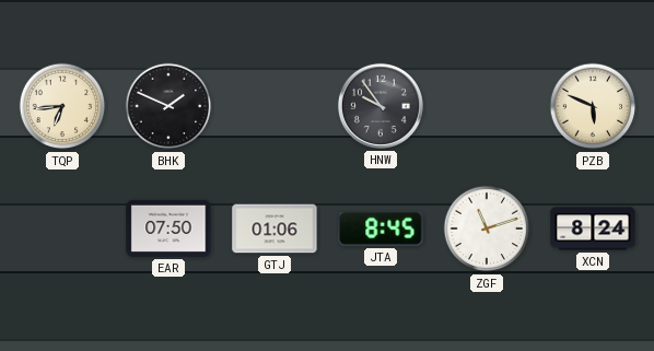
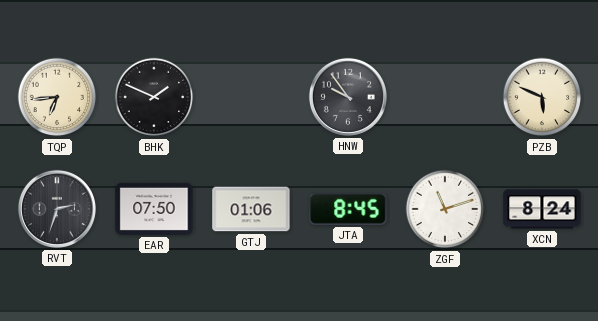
RVT: none -> 2:33 (57, 209)
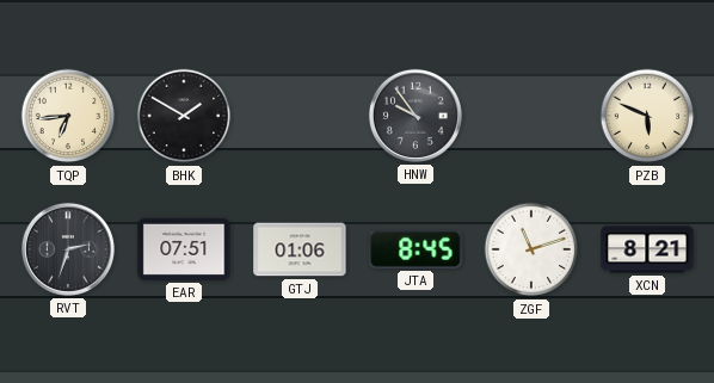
BHK: 1:49 -> 1:50 (184, 116)
EAR: 07:50 -> 07:51 (184, 249)
XCN: 8:24 -> 8:21 (647, 249)
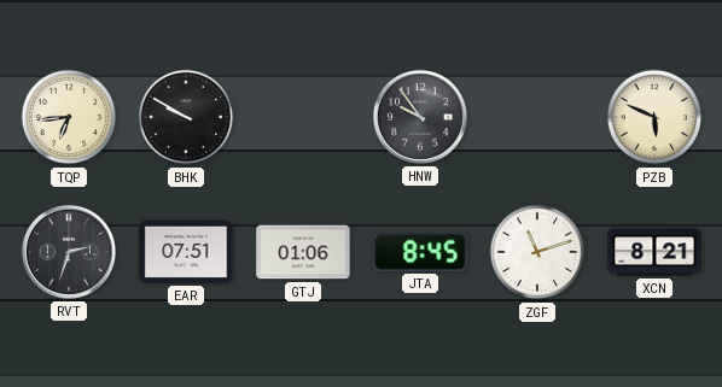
BHK: 1:50 -> 9:50 (186, 117)
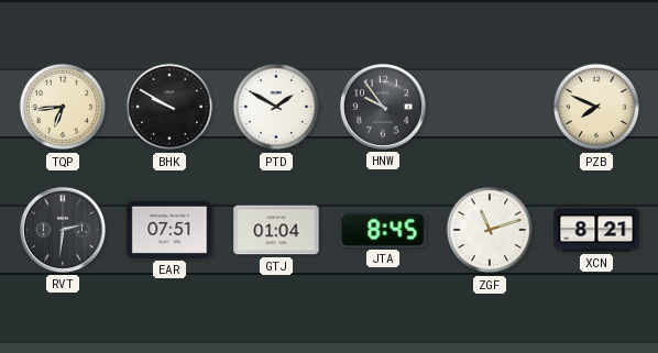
PTD: none -> 1:50 (276, 107)
PZB: 5:49 -> 7:49 (596, 107)
RVT: 2:33 -> 2:31 (63, 230)
GTJ: 01:06 -> 01:04 (276, 230)
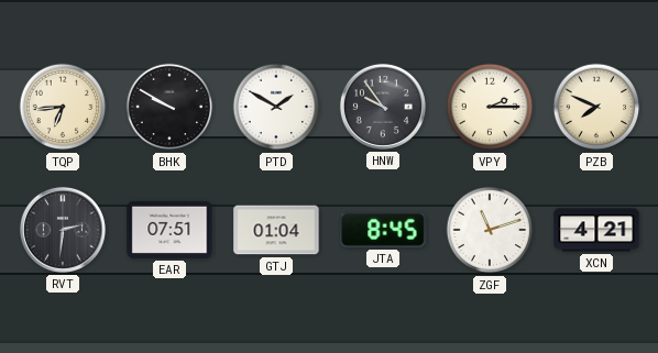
VPY: none -> 2:15 (490, 107)
XCN: 8:21 -> 4:21 (596, 230)
